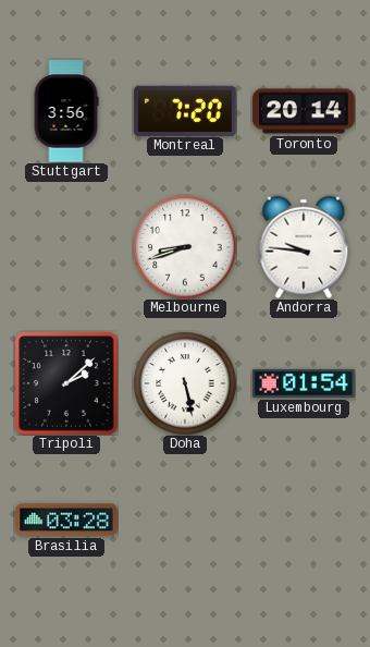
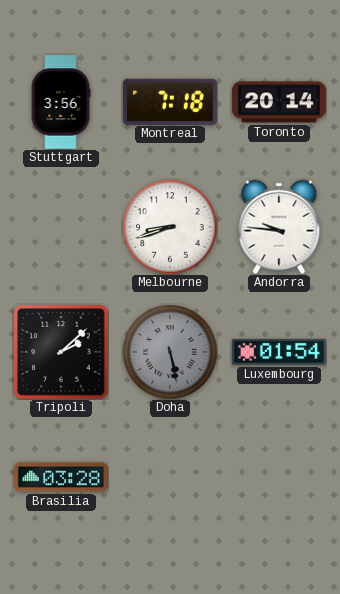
Montreal: 7:20 -> 7:18 (170, 101)
Doha dial: white -> grey (170, 352)
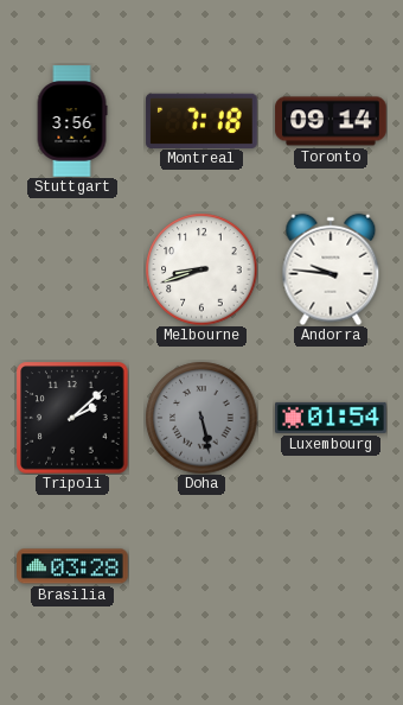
Toronto: 20:14 -> 09:14 (331, 121)
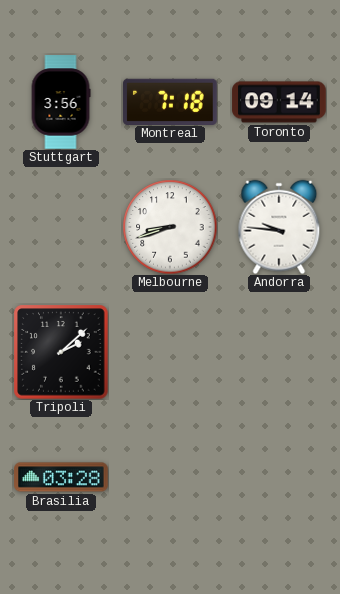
Doha: 5:28 -> none (201, 418)
Luxembourg: 01:54 -> none (331, 418)
